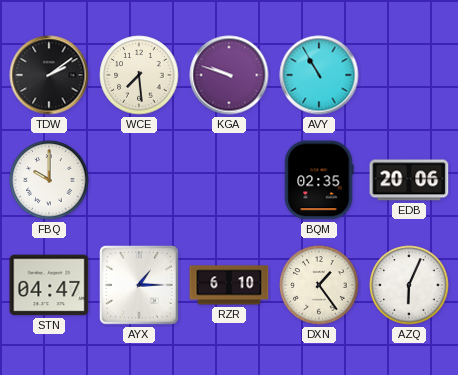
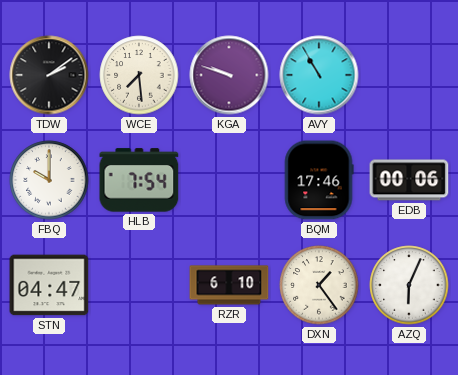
HLB: none -> 7:54 (139, 180)
BQM: 02:35 -> 17:46 (319, 180)
EDB: 20:06 -> 00:06 (409, 180)
AYX: 1:15 -> none (140, 286)
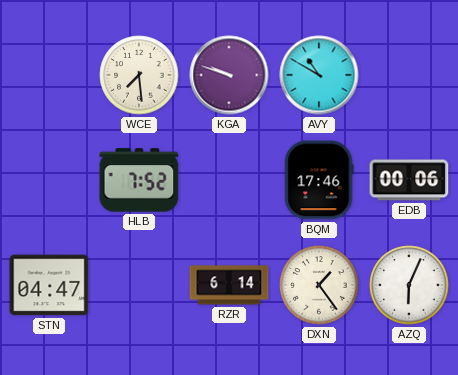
TDW: 2:09 -> none (49, 75)
AVY: 10:55 -> 10:50 (319, 75)
FBQ: 10:00 -> none (49, 180)
HLB: 7:54 -> 7:52 (139, 180)
RZR: 6:10 -> 6:14 (229, 285)
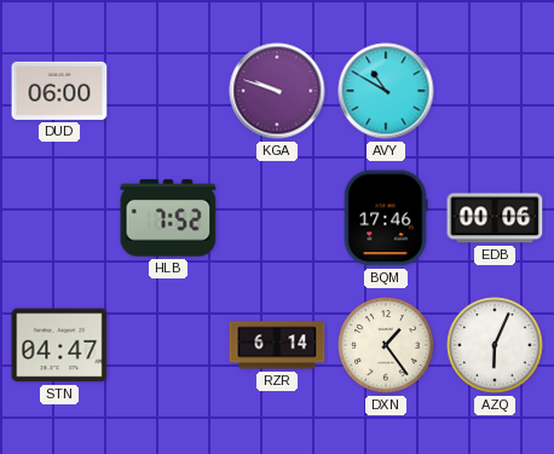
DUD: none -> 06:00 (59, 91)
WCE: 7:29 -> none (139, 75)
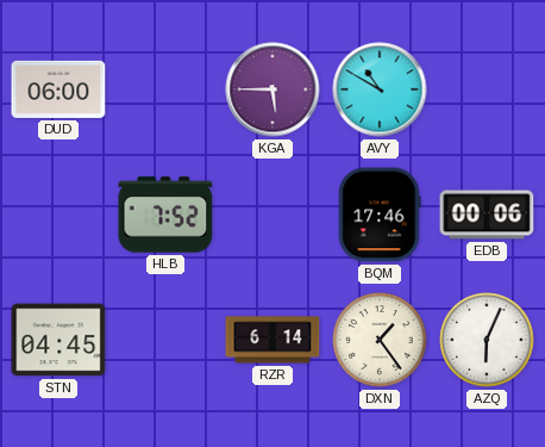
KGA: 9:48 -> 5:45 (272, 89)
STN: 04:47 -> 04:45 (58, 340)
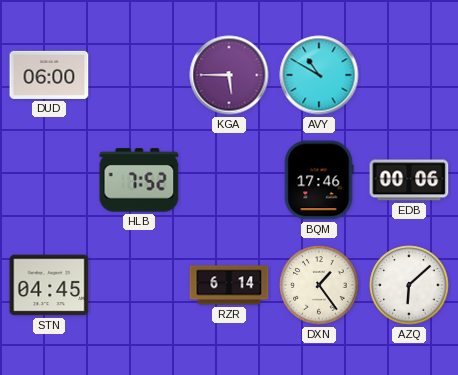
AZQ: 6:04 -> 6:08 (409, 285)
